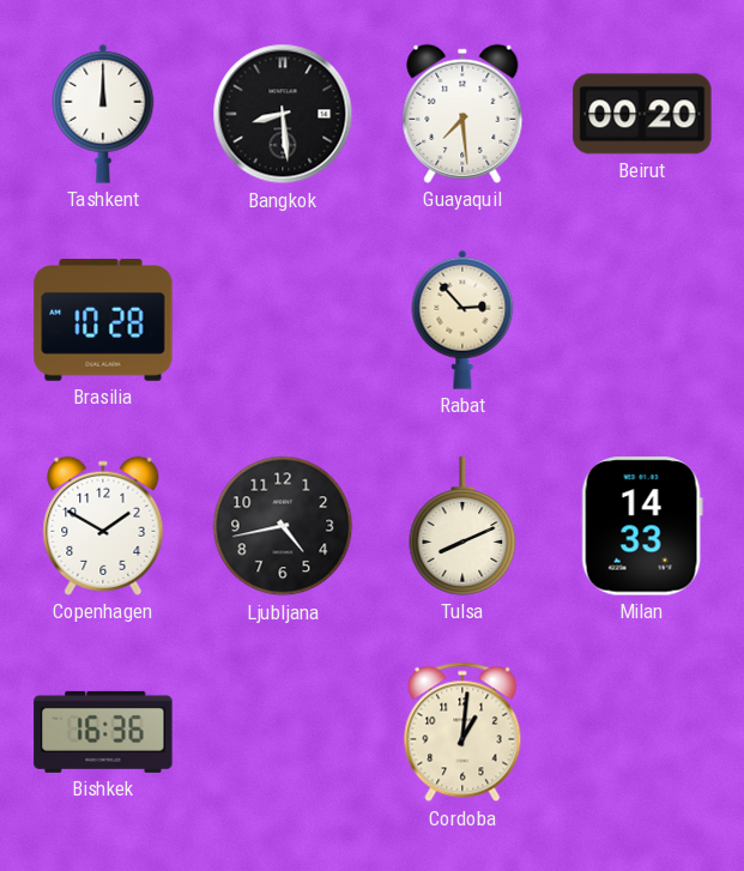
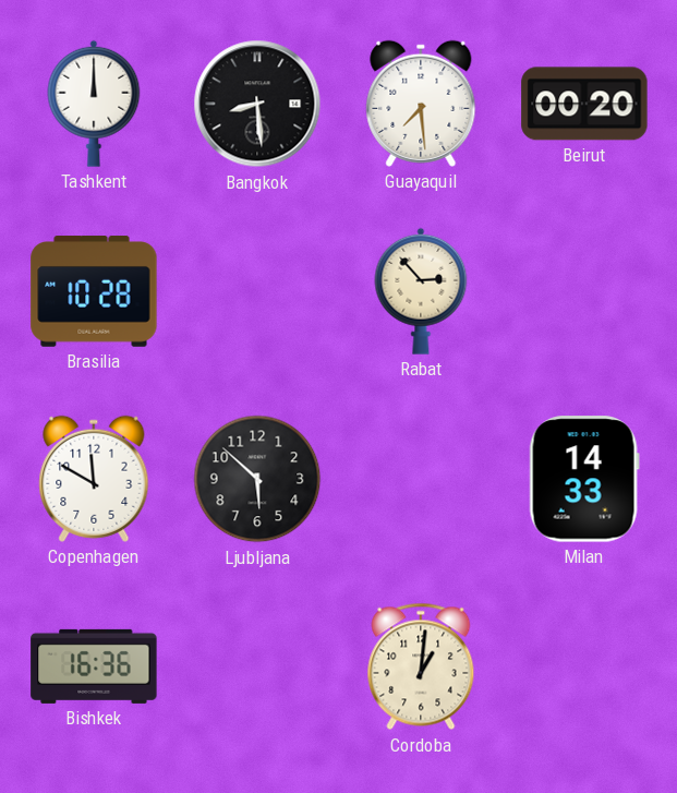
Copenhagen: 1:50 -> 11:50 (94, 479)
Ljubljana: 4:43 -> 5:52 (257, 479)
Tulsa: 8:11 -> none (462, 526)
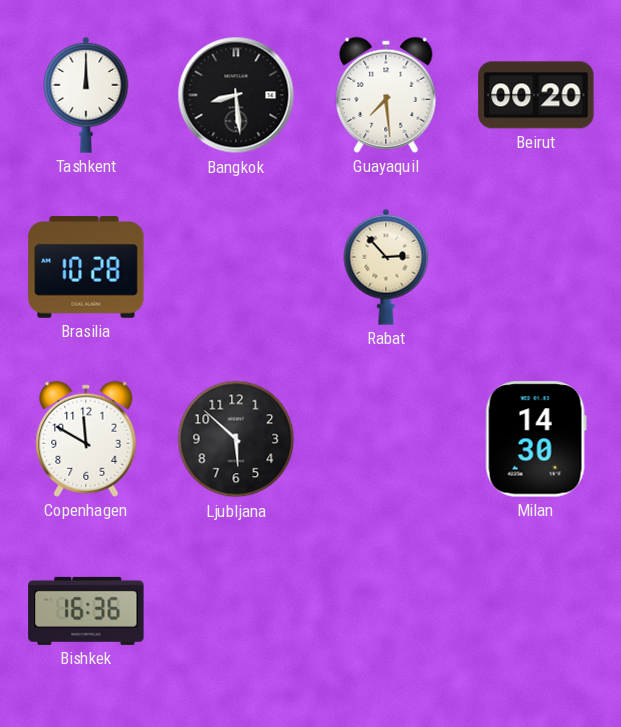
Milan: 14:33 -> 14:30 (536, 439)
Cordoba: 1:01 -> none (421, 666)
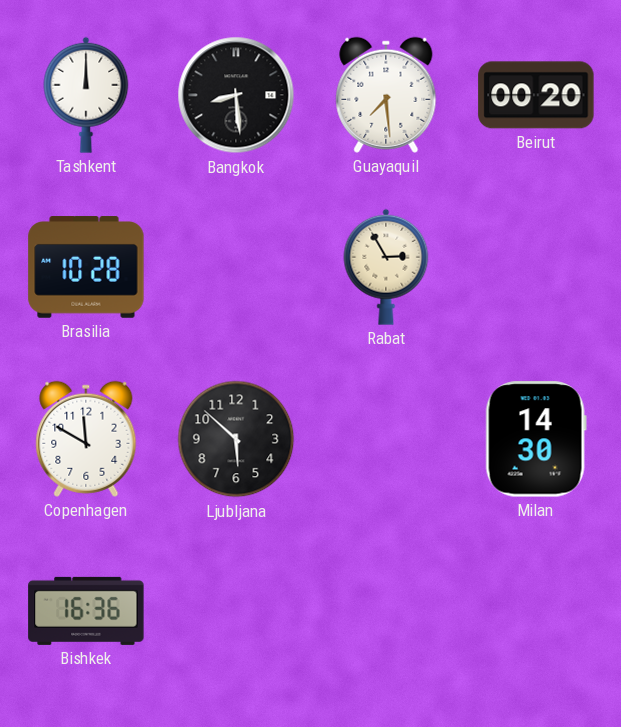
Rabat: 2:53 -> 2:55 (386, 267)
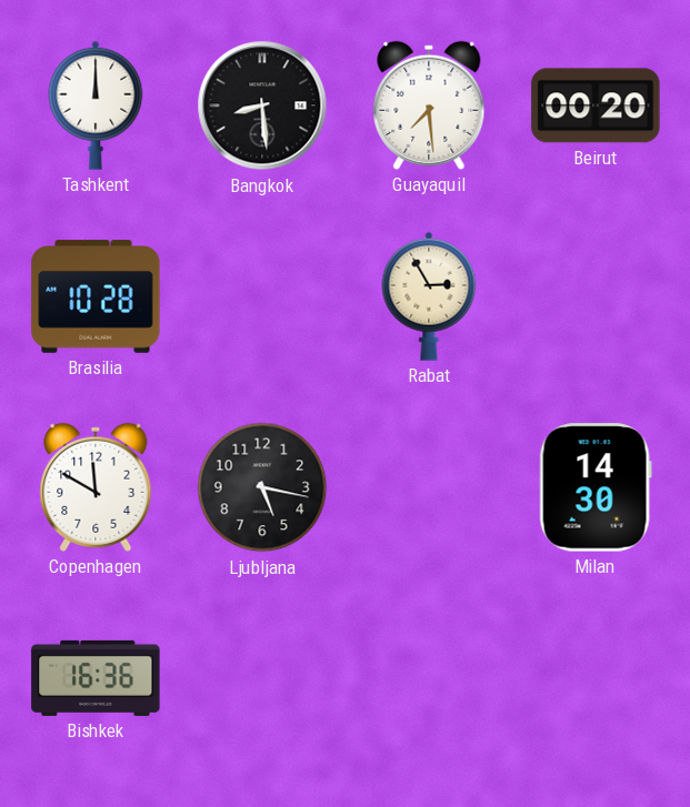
Ljubljana: 5:52 -> 5:17 (262, 487)
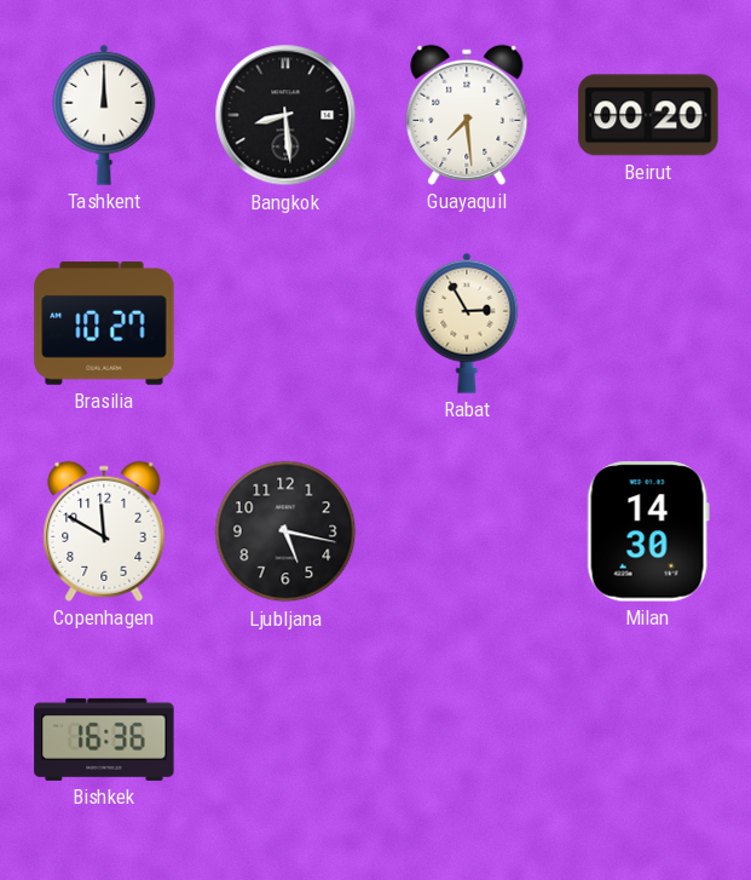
Brasilia: 10:28 -> 10:27 (104, 323)
